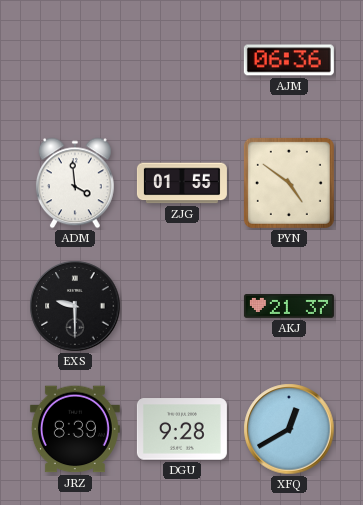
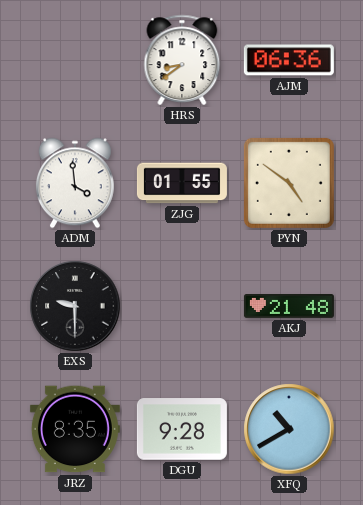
HRS: none -> 8:39 (182, 60)
AKJ: 21:37 -> 21:48 (289, 307)
JRZ: 8:39 -> 8:35 (75, 429)
XFQ: 12:40 -> 10:40 (289, 429)
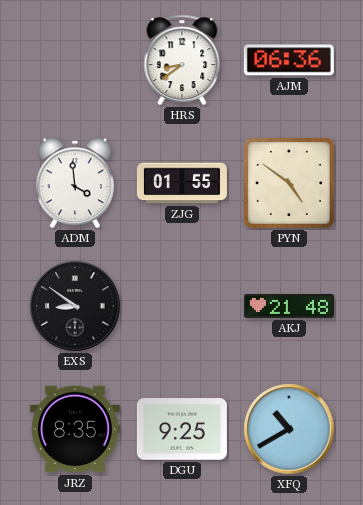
EXS: 9:30 -> 8:51 (75, 306)
DGU: 9:28 -> 9:25 (182, 429)
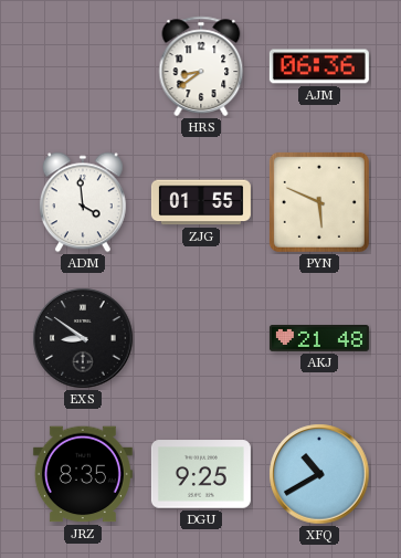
PYN: 4:51 -> 5:49 (319, 202)
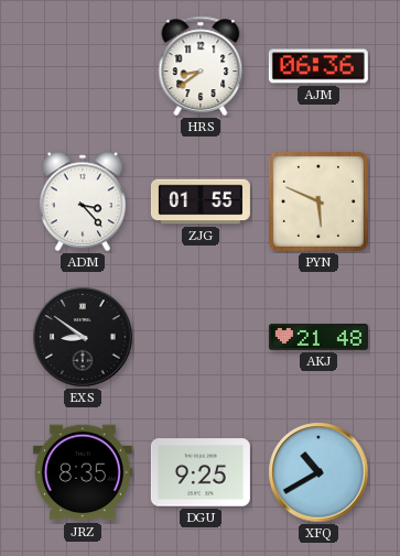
ADM: 3:59 -> 3:23 (83, 201)
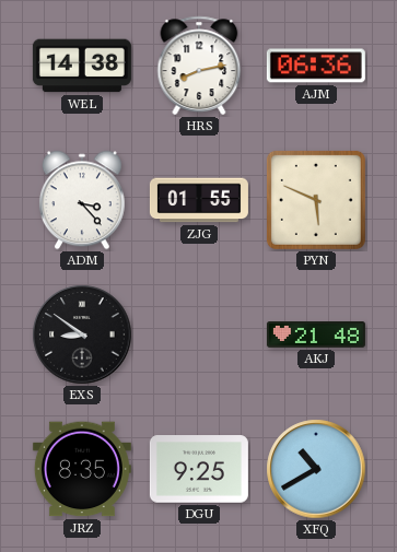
WEL: none -> 14:38 (82, 66)
HRS: 8:39 -> 8:13 (199, 66)
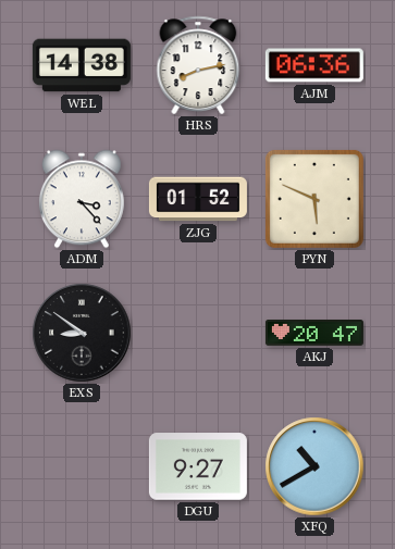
ZJG: 01:55 -> 01:52 (198, 199)
AKJ: 21:48 -> 20:47 (314, 334)
JRZ: 8:35 -> none (82, 469)
DGU: 9:25 -> 9:27 (198, 466)
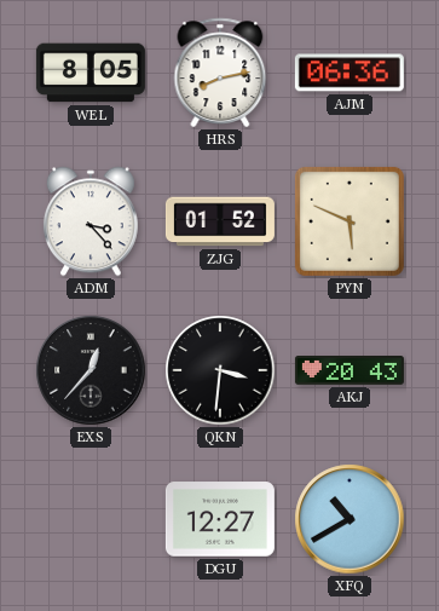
WEL: 14:38 -> 8:05 (91, 73)
EXS: 8:51 -> 12:37 (91, 370)
QKN: none -> 3:31 (220, 370)
AKJ: 20:47 -> 20:43 (350, 371)
DGU: 9:27 -> 12:27 (220, 519)
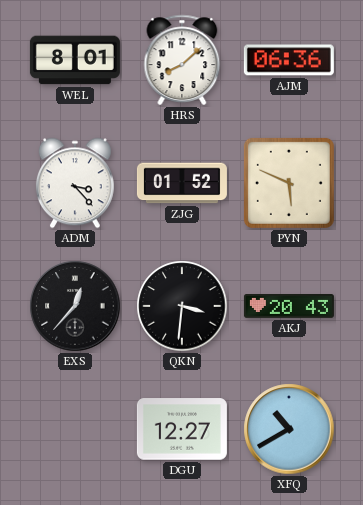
WEL: 8:05 -> 8:01 (75, 60)
HRS: 8:13 -> 8:08 (182, 60)
